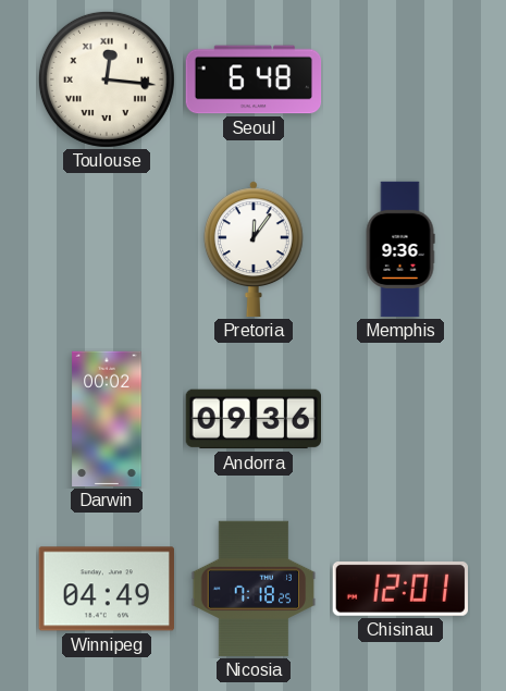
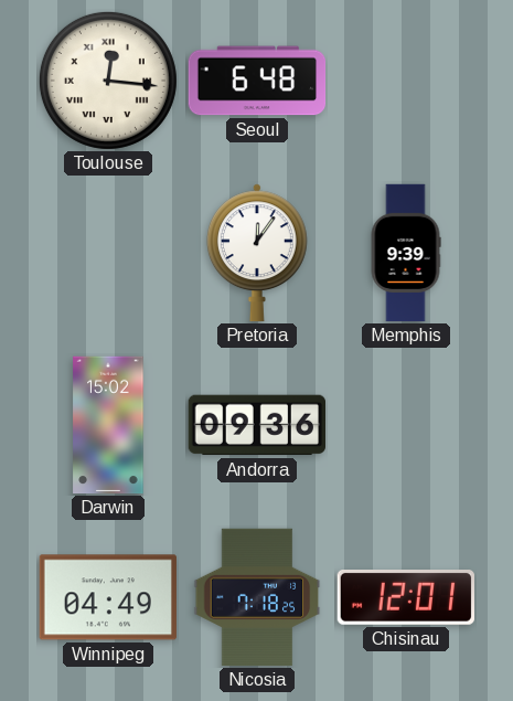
Memphis: 9:36 -> 9:39 (406, 253)
Darwin: 00:02 -> 15:02 (108, 425)
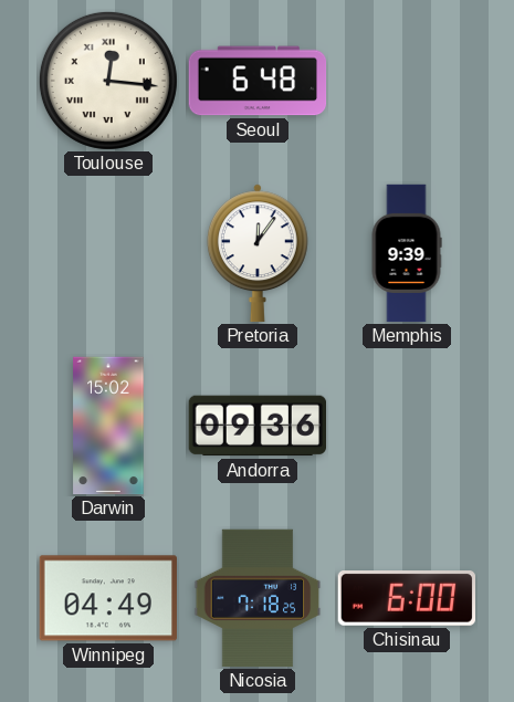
Chisinau: 12:01 -> 6:00 (406, 599)
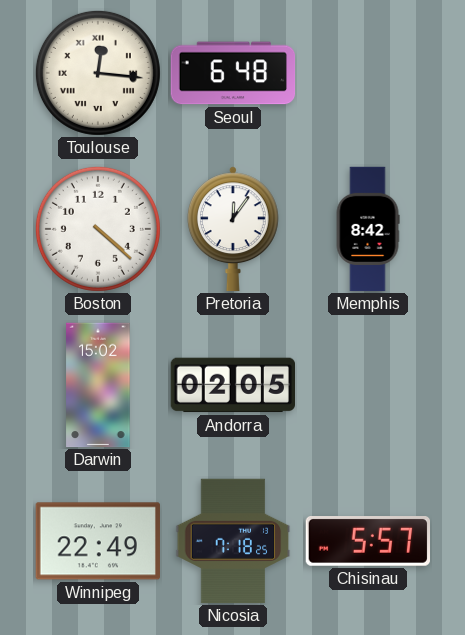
Boston: none -> 4:22 (98, 229)
Memphis: 9:39 -> 8:42 (368, 229)
Andorra: 09:36 -> 02:05 (232, 385)
Winnipeg: 04:49 -> 22:49 (98, 541)
Chisinau: 6:00 -> 5:57 (367, 542)
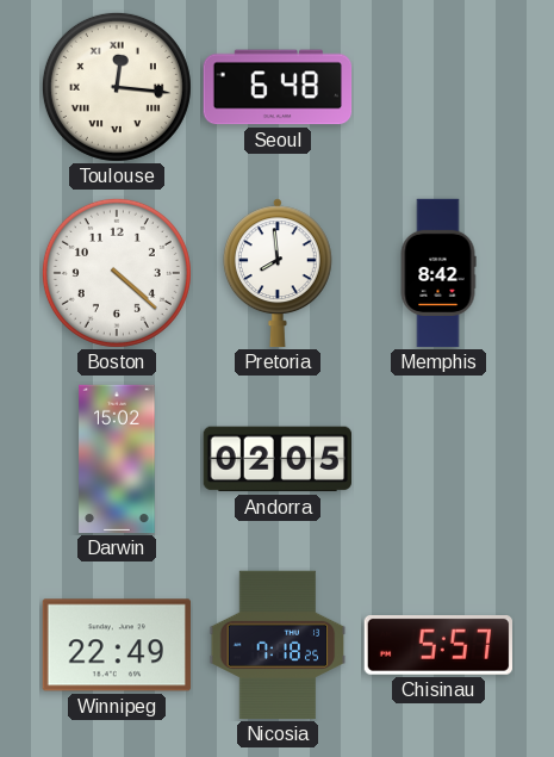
Pretoria: 12:06 -> 7:59 (278, 273)
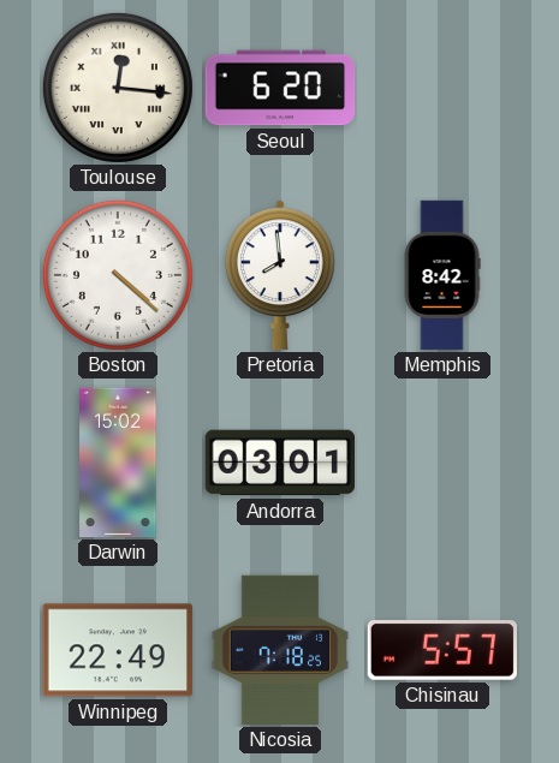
Seoul: 6:48 -> 6:20 (280, 88)
Andorra: 02:05 -> 03:01 (279, 463)
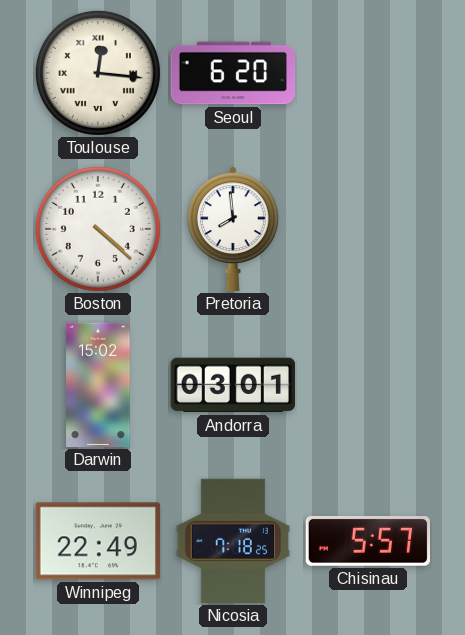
Memphis: 8:42 -> none (442, 275)
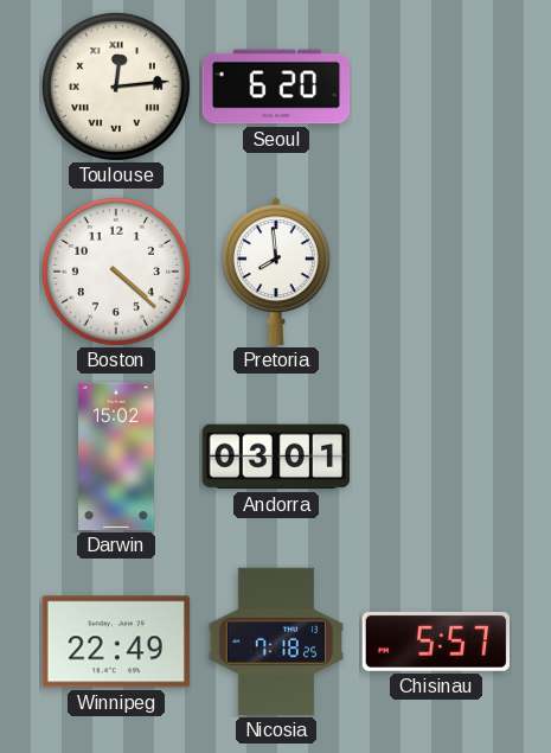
Toulouse: 12:16 -> 12:14 (116, 87)
